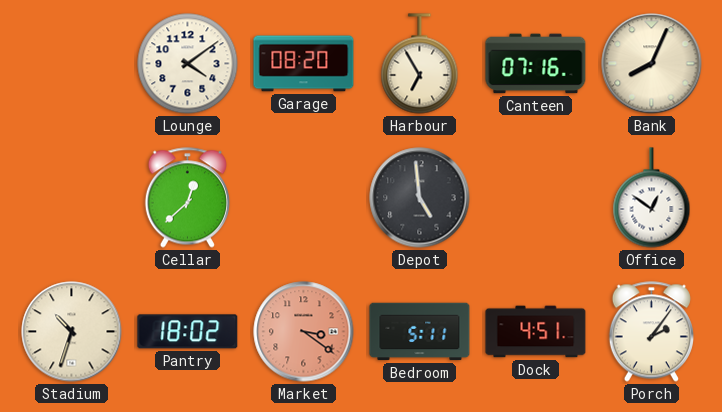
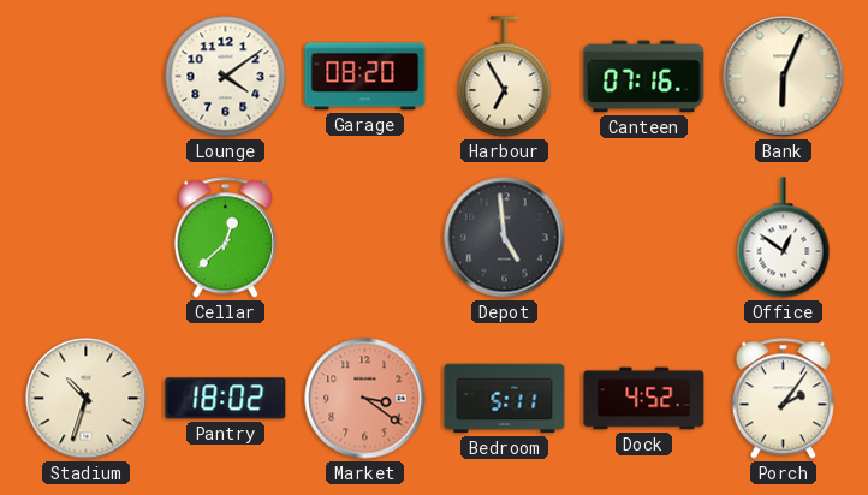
Bank: 8:04 -> 6:04 (784, 77)
Dock: 4:51 -> 4:52 (644, 399)
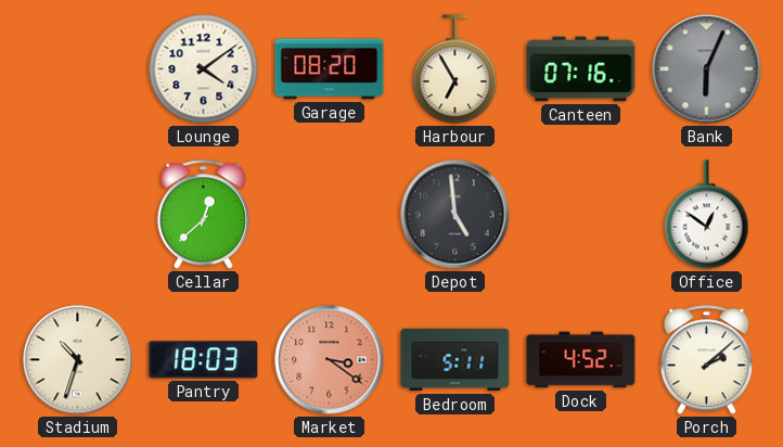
Bank dial: cream -> grey (707, 69)
Pantry: 18:02 -> 18:03 (204, 360)
Porch: 2:06 -> 2:08 (706, 360)
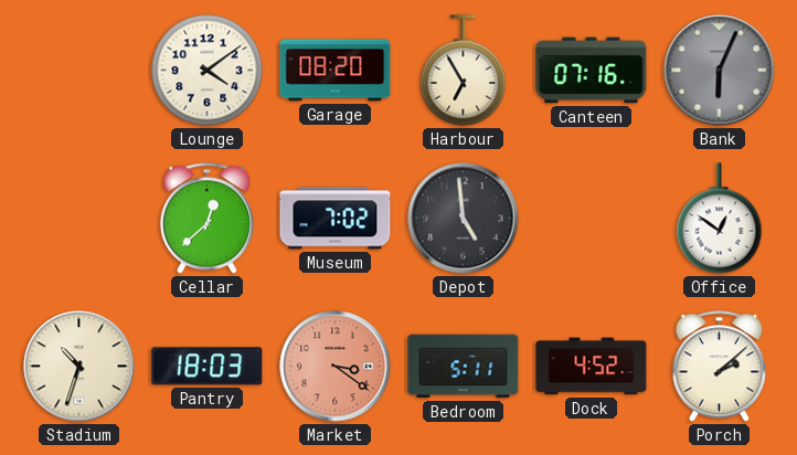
Museum: none -> 7:02 (336, 219)
